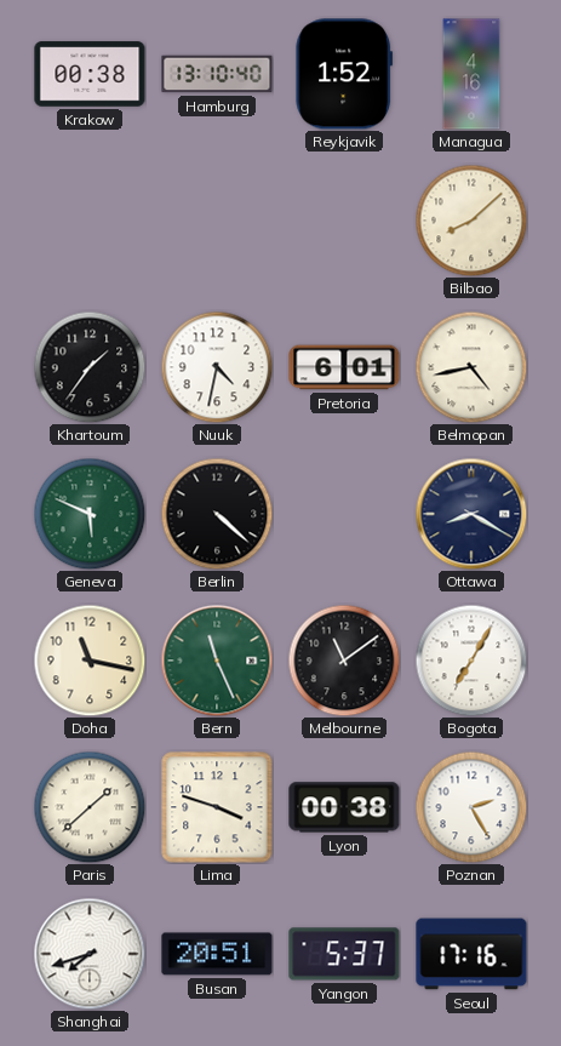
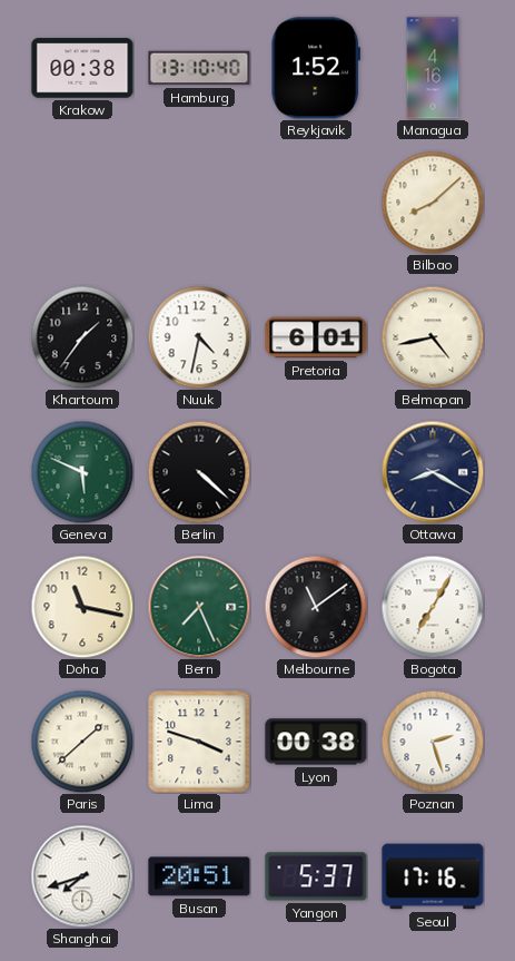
Bern: 11:26 -> 7:26 (199, 607)
Poznan: 2:25 -> 2:27 (433, 742)
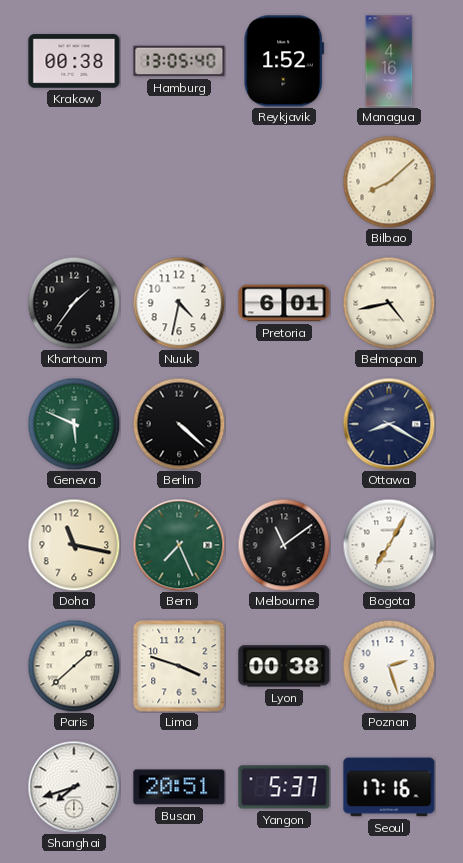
Hamburg: 13:10 -> 13:05 (179, 61)
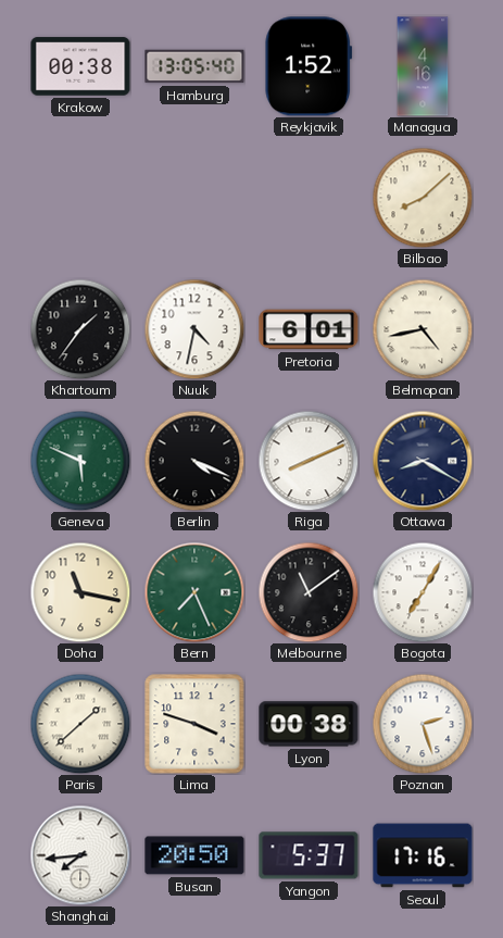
Berlin: 4:22 -> 4:19 (194, 461)
Riga: none -> 8:11 (309, 461)
Shanghai: 7:42 -> 7:44 (80, 855)
Busan: 20:51 -> 20:50 (194, 855)
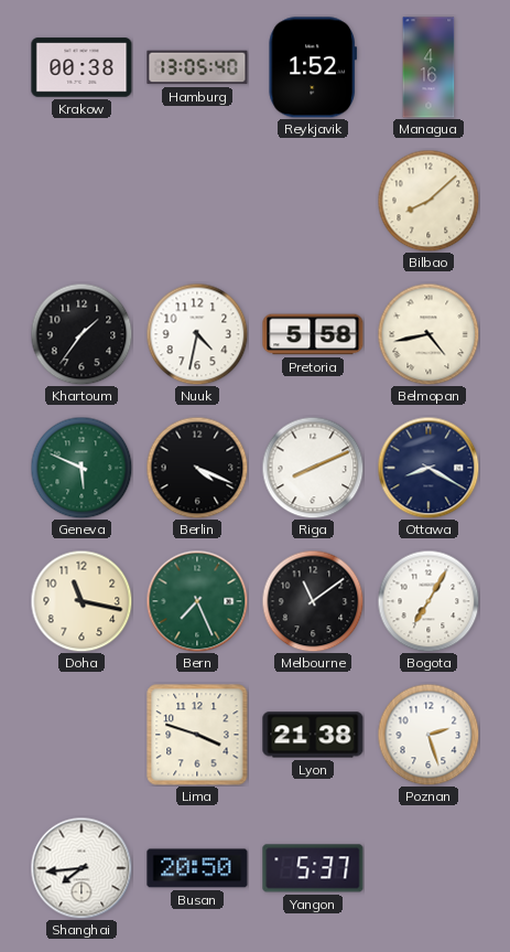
Pretoria: 6:01 -> 5:58 (313, 334)
Paris: 1:38 -> none (80, 724)
Lyon: 00:38 -> 21:38 (313, 735)
Seoul: 17:16 -> none (423, 855)
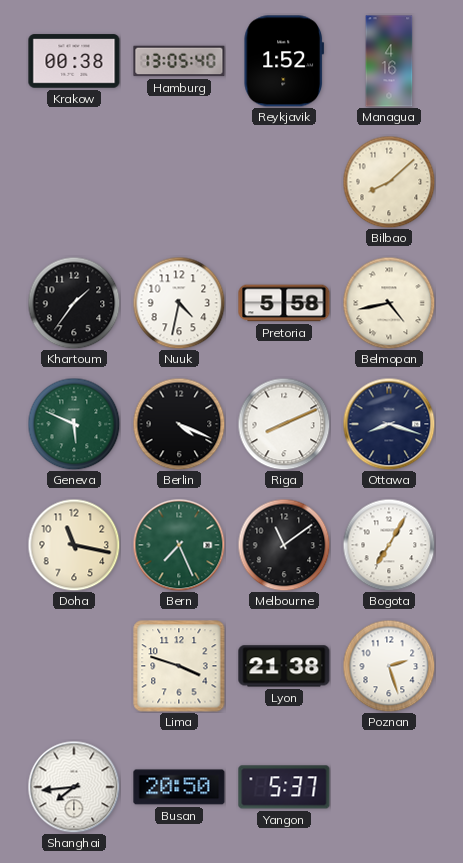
Ottawa: 8:20 -> 8:18 (389, 424)
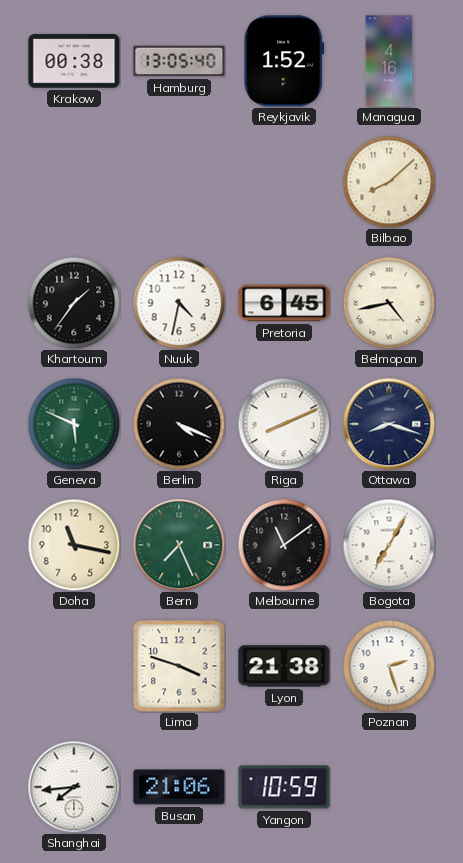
Pretoria: 5:58 -> 6:45 (284, 303)
Busan: 20:50 -> 21:06 (179, 787)
Yangon: 5:37 -> 10:59 (284, 787)
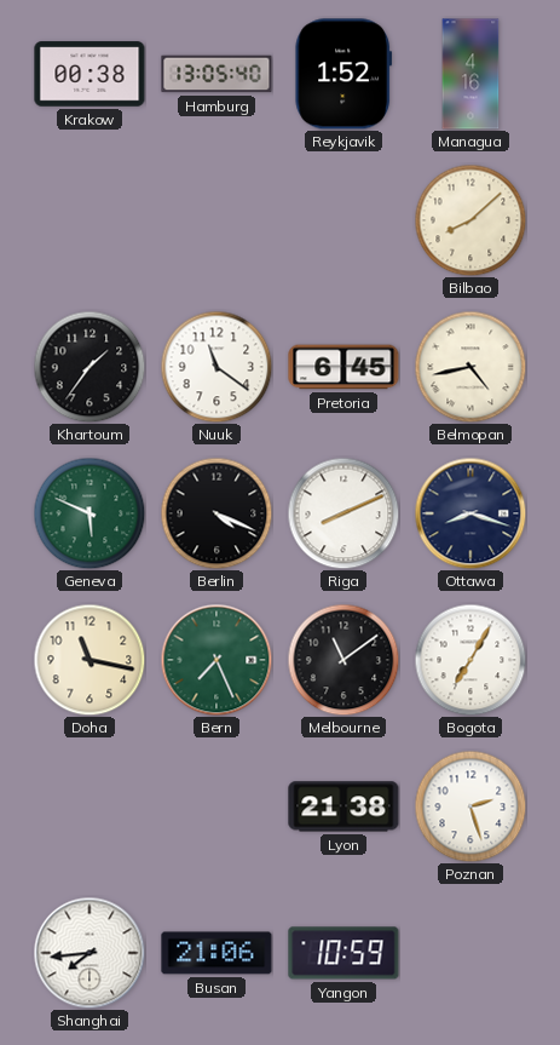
Nuuk: 4:32 -> 11:21 (217, 367)
Lima: 3:48 -> none (179, 666)
